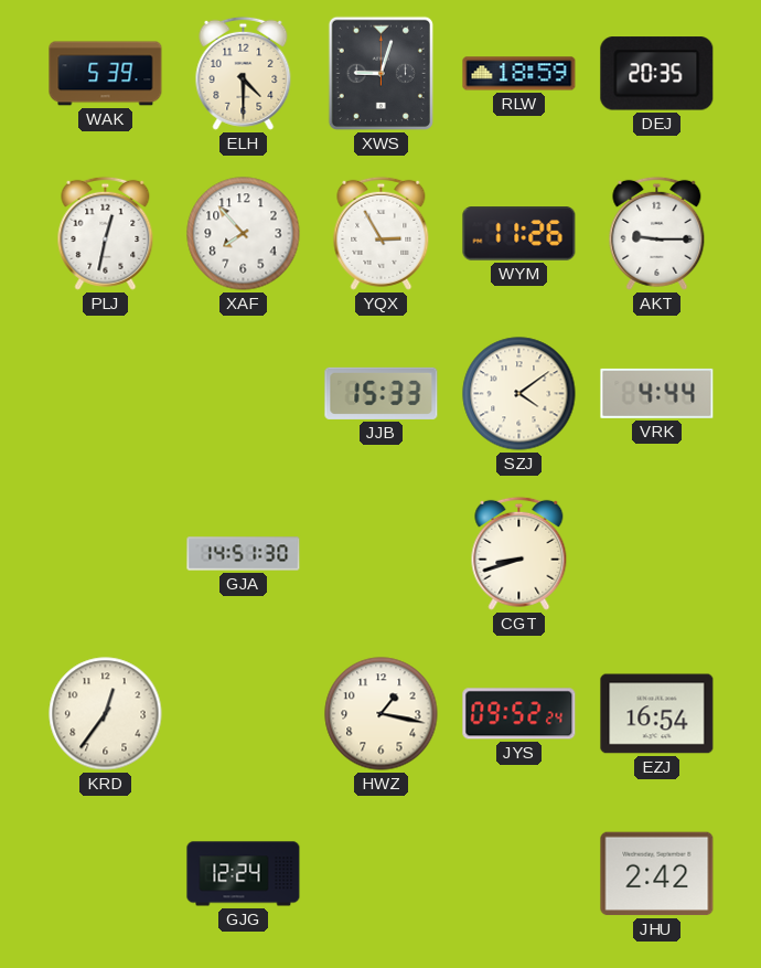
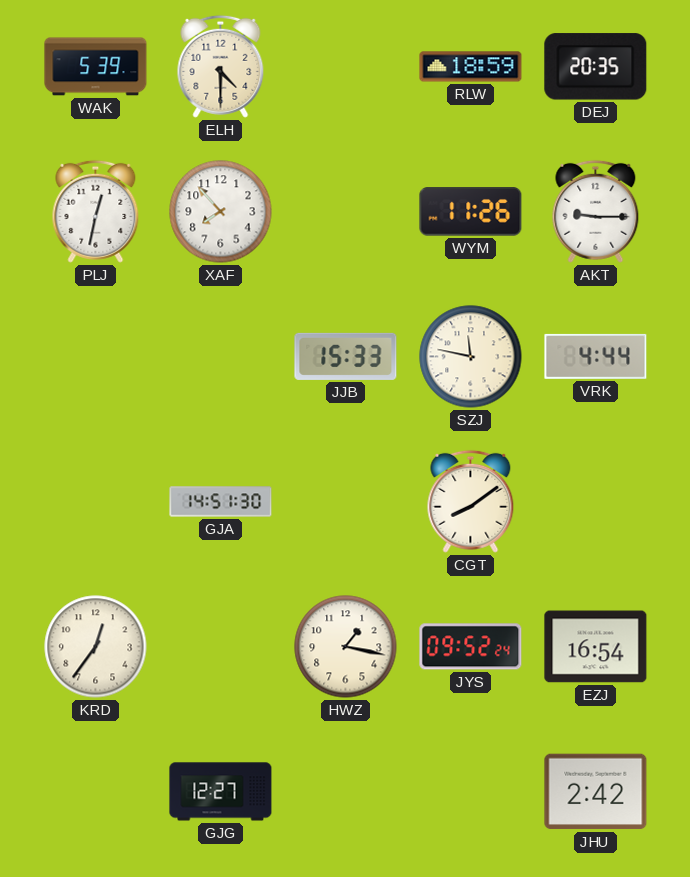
XWS: 9:03 -> none (380, 73)
YQX: 2:55 -> none (382, 233)
SZJ: 4:09 -> 11:47 (471, 357)
CGT: 8:42 -> 8:09 (471, 501)
GJG: 12:24 -> 12:27 (221, 792)
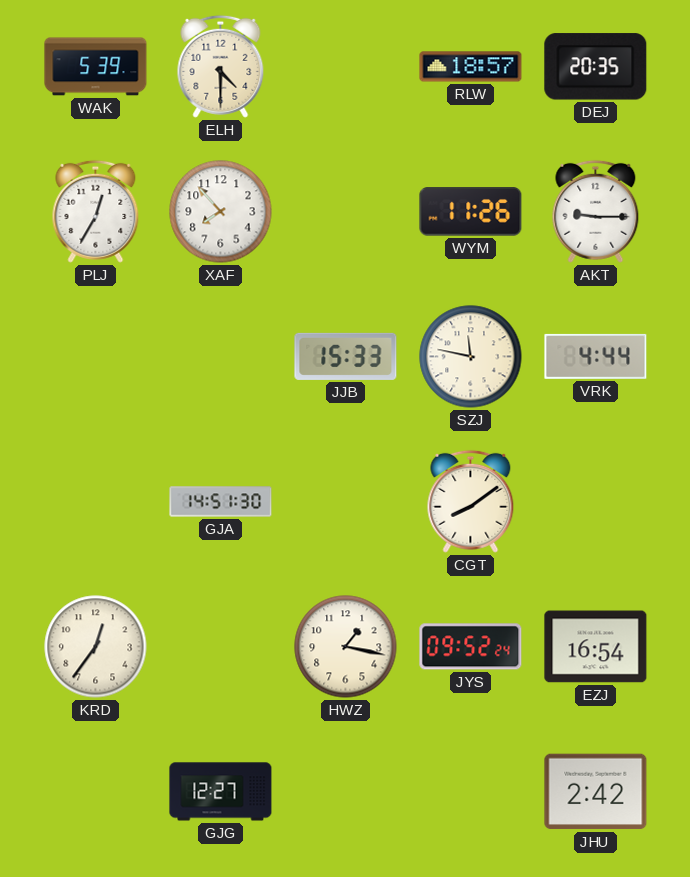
RLW: 18:59 -> 18:57 (471, 67)
PLJ: 12:32 -> 12:35 (96, 211)
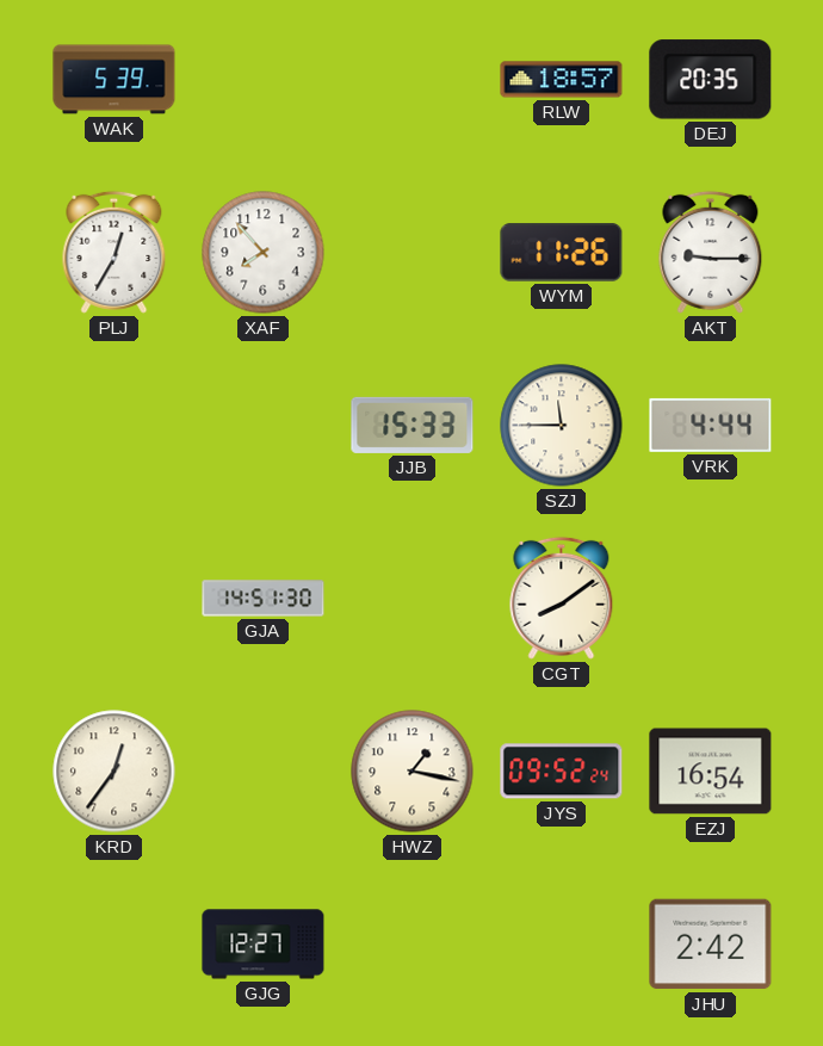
ELH: 4:30 -> none (221, 66)
SZJ: 11:47 -> 11:45 (562, 426)
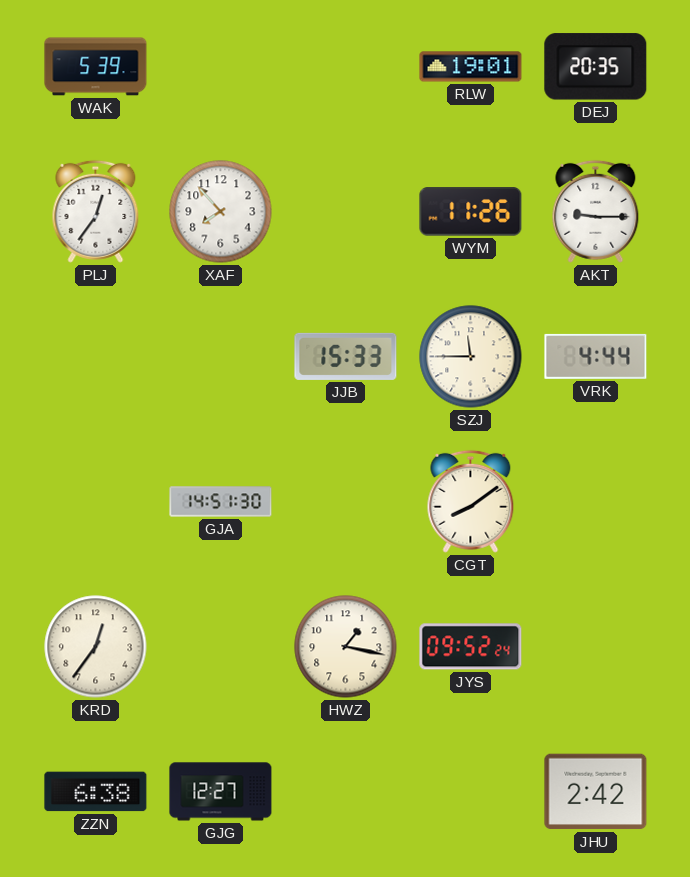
RLW: 18:57 -> 19:01 (471, 67)
PLJ: 12:35 -> 12:36 (96, 211)
EZJ: 16:54 -> none (711, 772)
ZZN: none -> 6:38 (96, 792)
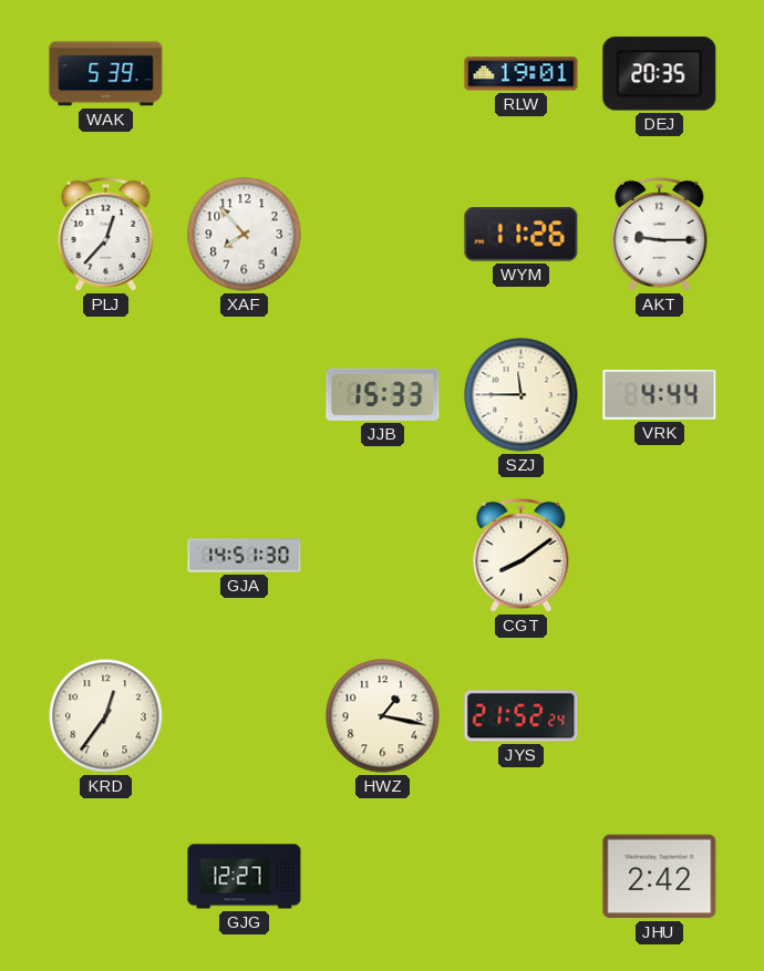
PLJ: 12:36 -> 12:37 (106, 234)
JYS: 09:52 -> 21:52 (522, 716)
ZZN: 6:38 -> none (96, 792)
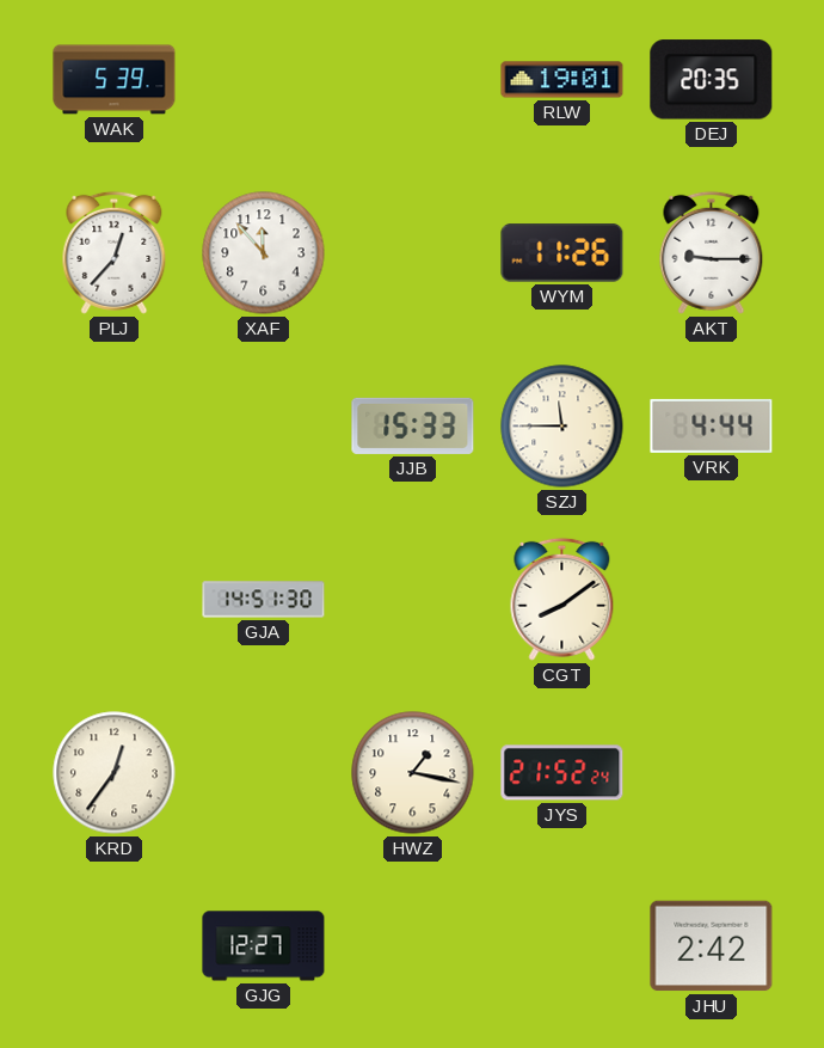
XAF: 7:53 -> 11:53 (264, 253)
